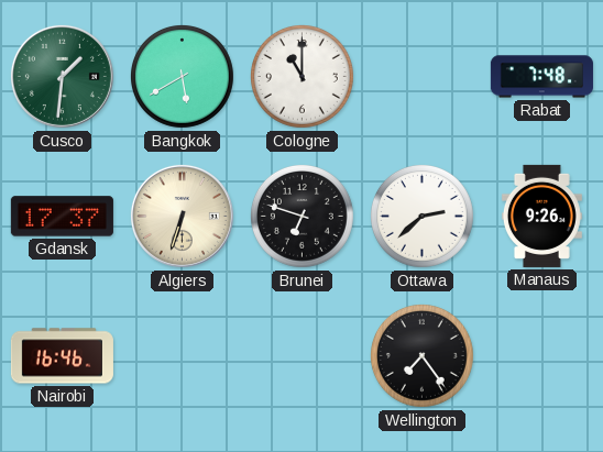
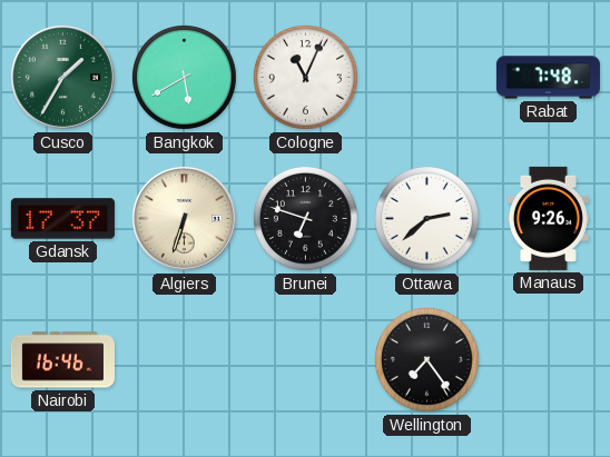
Cusco: 1:31 -> 1:35 (62, 77)
Cologne: 11:00 -> 11:04 (305, 77)
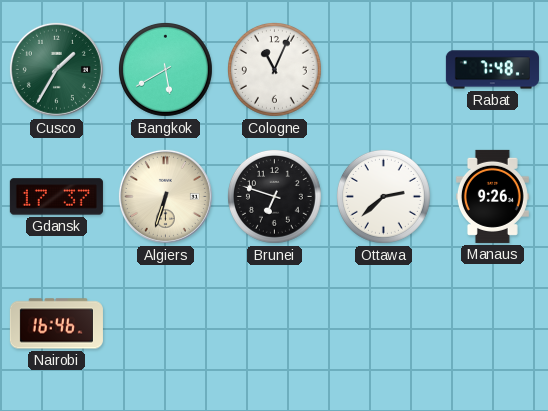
Wellington: 7:24 -> none (426, 359)
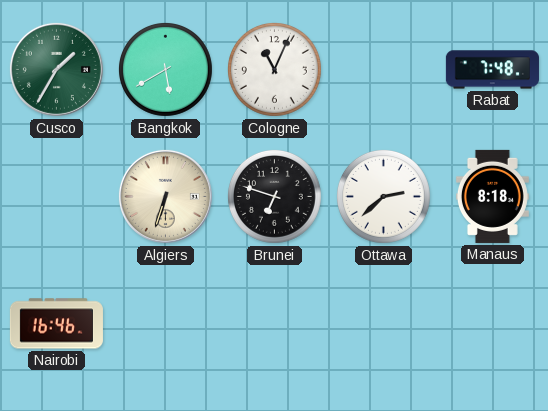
Gdansk: 17:37 -> none (56, 197)
Manaus: 9:26 -> 8:18 (492, 196)
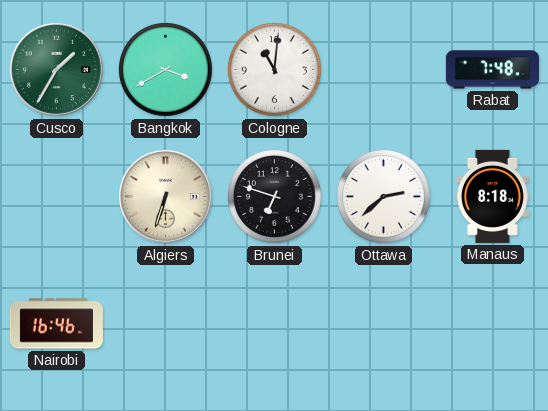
Bangkok: 5:40 -> 3:40 (165, 69)
Cologne: 11:04 -> 11:01 (274, 69)
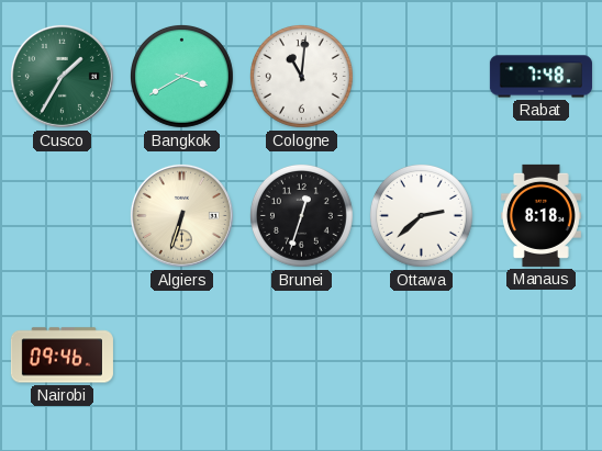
Brunei: 6:48 -> 12:33 (301, 215)
Nairobi: 16:46 -> 09:46 (62, 356)
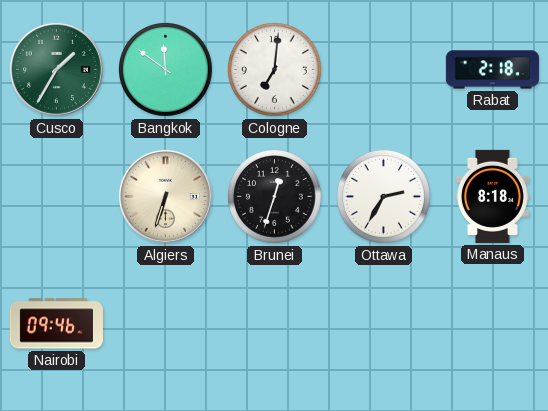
Bangkok: 3:40 -> 11:51 (165, 69)
Cologne: 11:01 -> 7:01 (274, 69)
Rabat: 7:48 -> 2:18 (492, 70)
Ottawa: 2:38 -> 2:35 (383, 196)
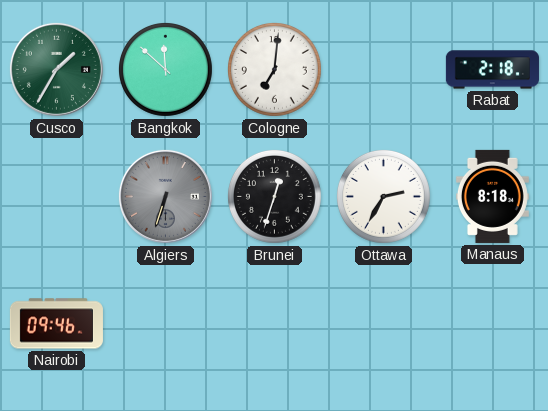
Bangkok: 11:51 -> 11:52 (165, 69)
Algiers dial: cream -> grey (165, 196)
